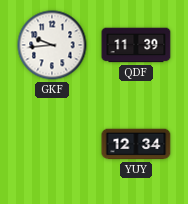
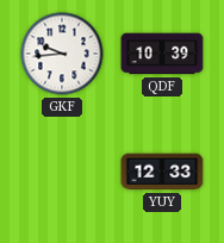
QDF: 11:39 -> 10:39 (162, 54)
YUY: 12:34 -> 12:33 (162, 172)
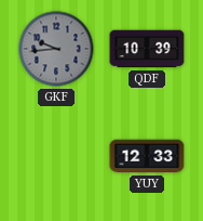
GKF dial: white -> grey (56, 49)
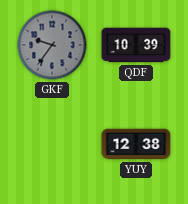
GKF: 9:44 -> 9:36 (52, 45)
YUY: 12:33 -> 12:38 (136, 144)
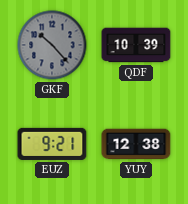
GKF: 9:36 -> 10:23 (52, 45)
EUZ: none -> 9:21 (52, 144)
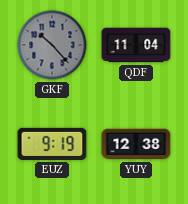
QDF: 10:39 -> 11:04 (136, 45)
EUZ: 9:21 -> 9:19 (52, 144)
